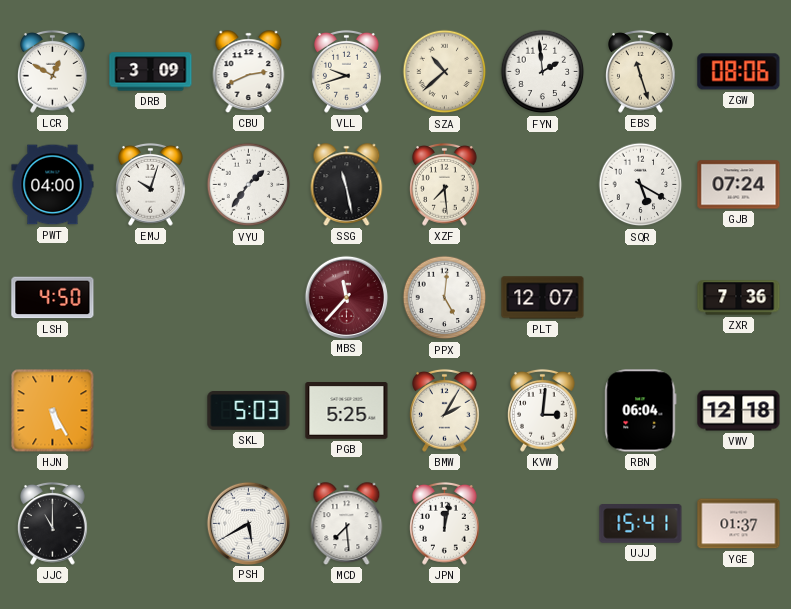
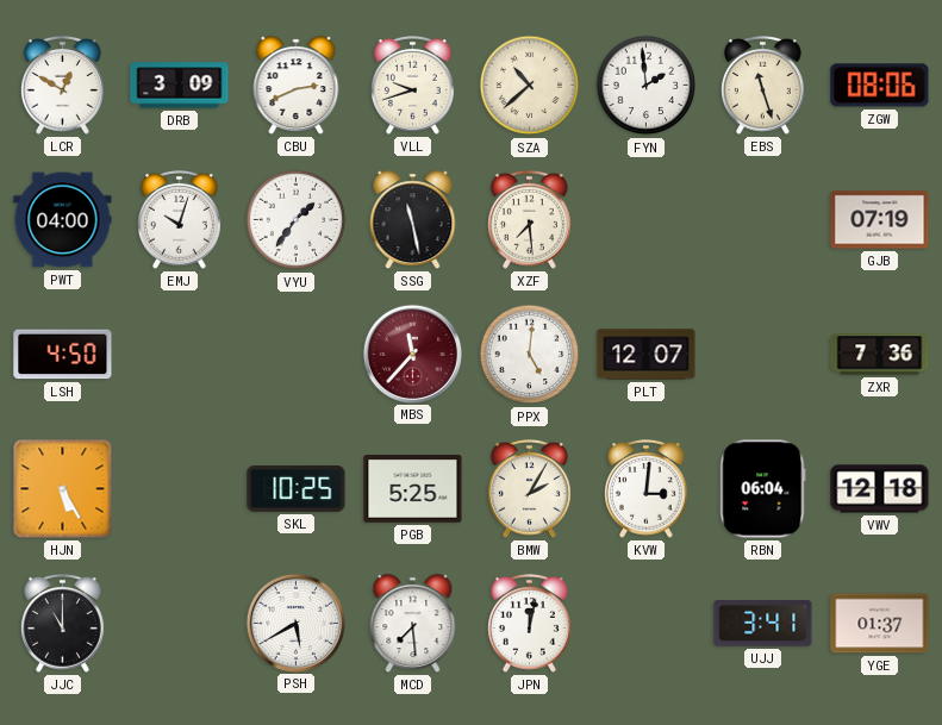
SQR: 5:20 -> none (641, 185)
GJB: 07:24 -> 07:19 (880, 220)
SKL: 5:03 -> 10:25 (297, 488)
UJJ: 15:41 -> 3:41 (763, 624)
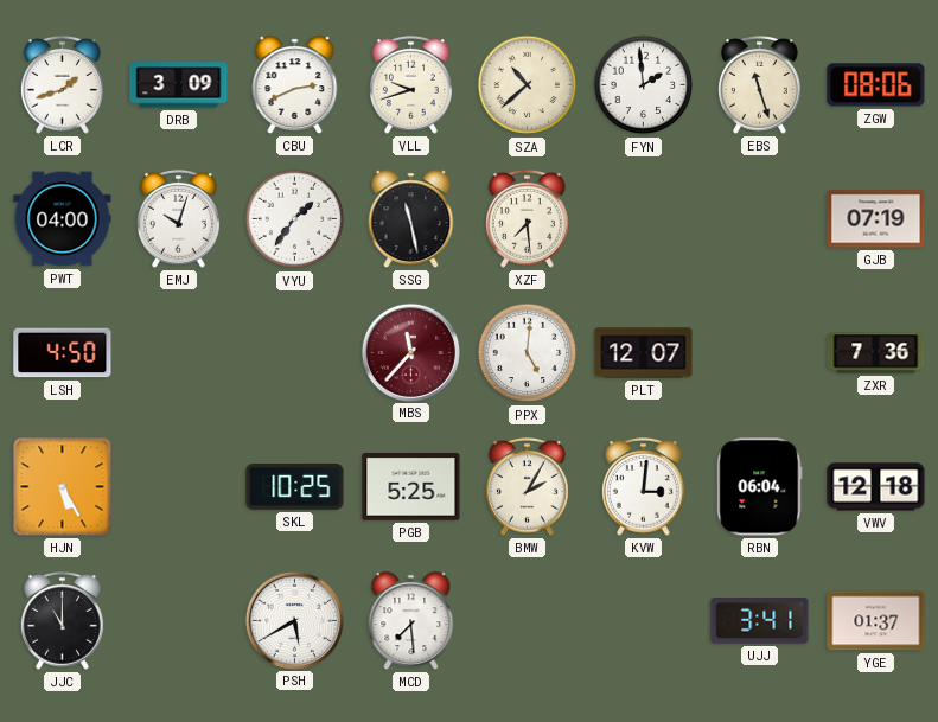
LCR: 12:50 -> 1:42 (63, 84)
JPN: 12:02 -> none (530, 623)
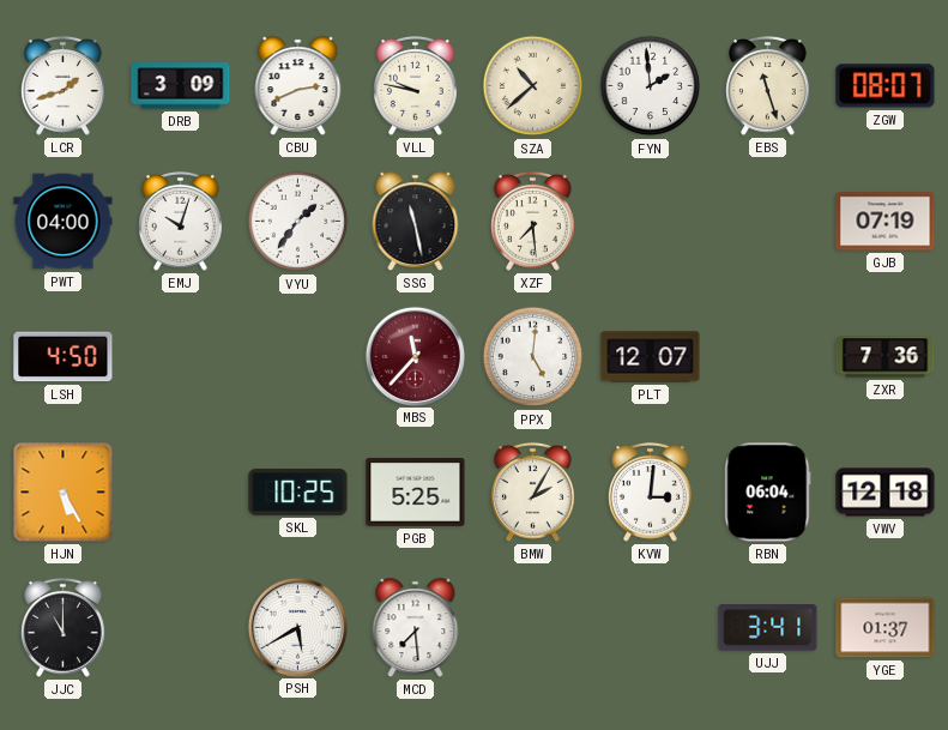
VLL: 9:42 -> 9:47 (416, 85)
ZGW: 08:06 -> 08:07 (886, 86)
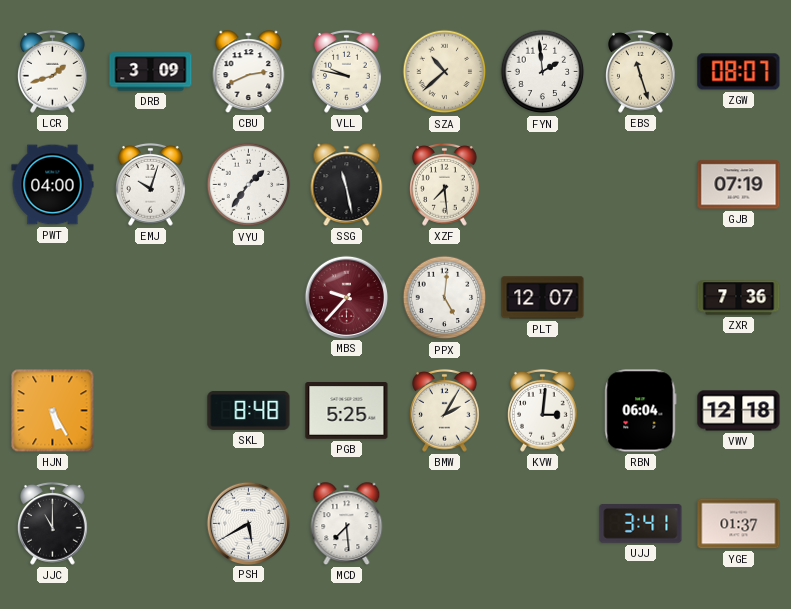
LSH: 4:50 -> none (64, 357)
MBS: 11:37 -> 9:37 (346, 297)
SKL: 10:25 -> 8:48 (249, 410)
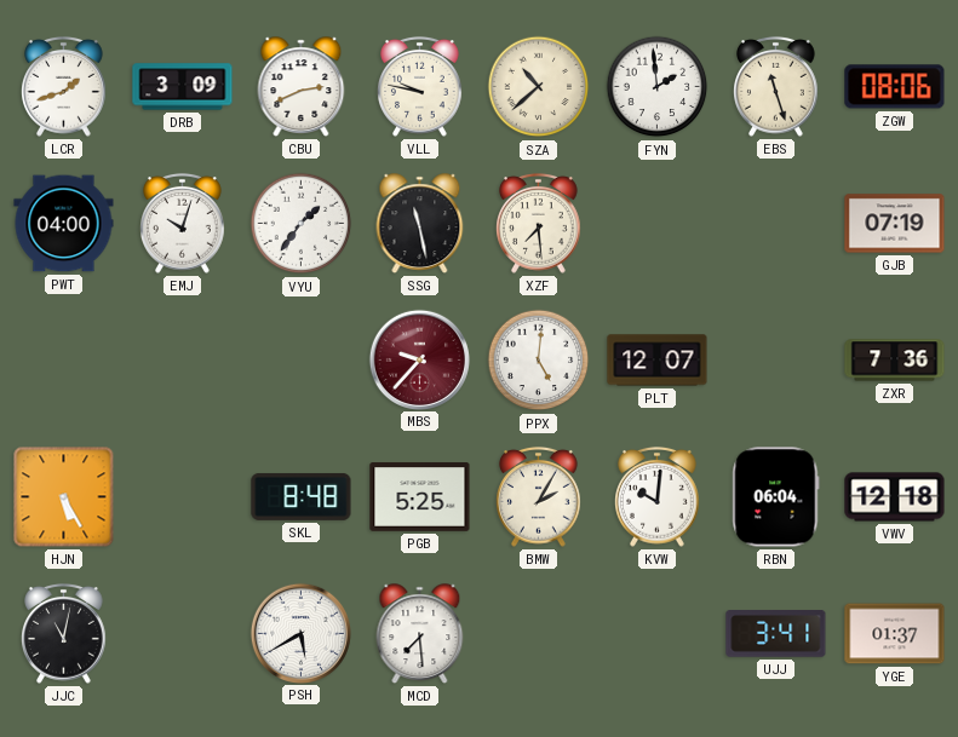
ZGW: 08:07 -> 08:06 (895, 87)
KVW: 3:01 -> 10:01 (658, 496)
JJC: 11:00 -> 11:02 (64, 633)
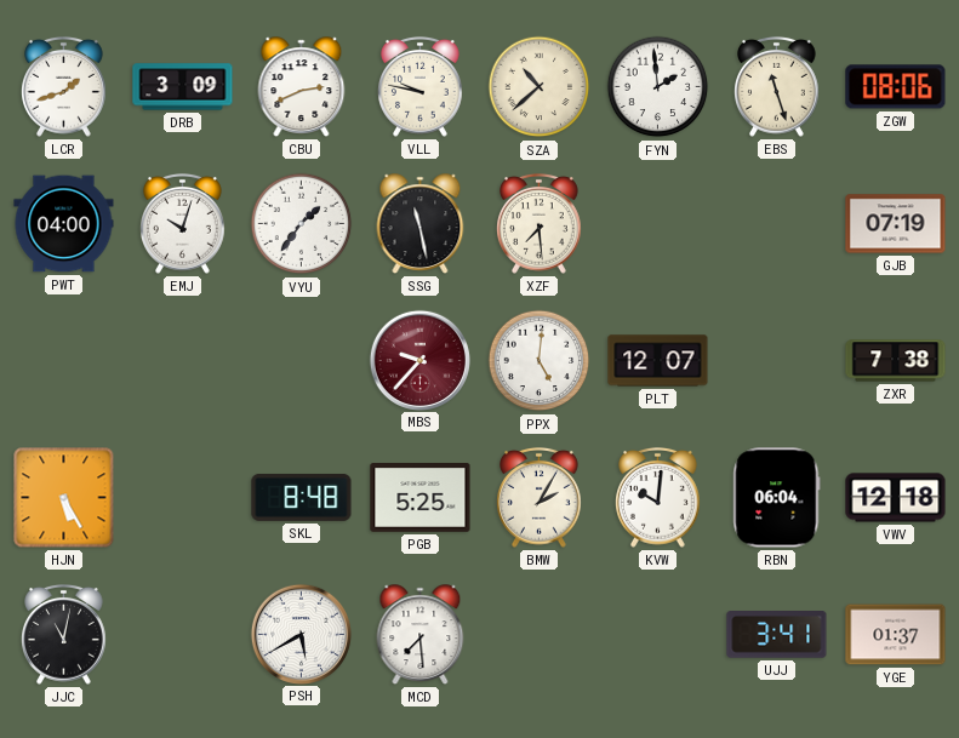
ZXR: 7:36 -> 7:38 (896, 361)
